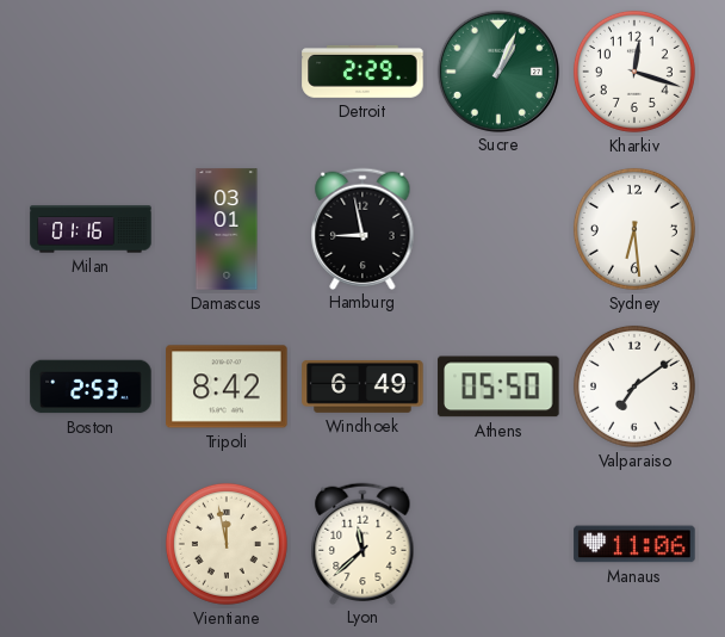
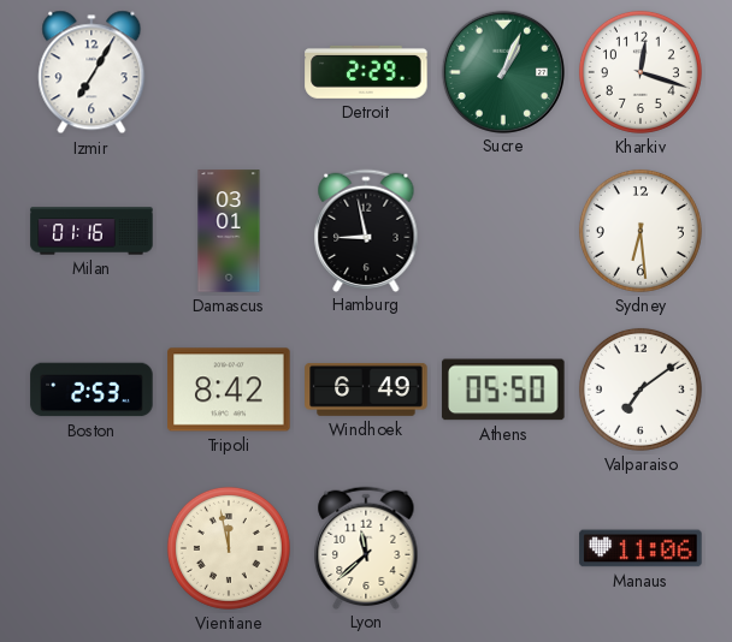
Izmir: none -> 7:05 (91, 72)
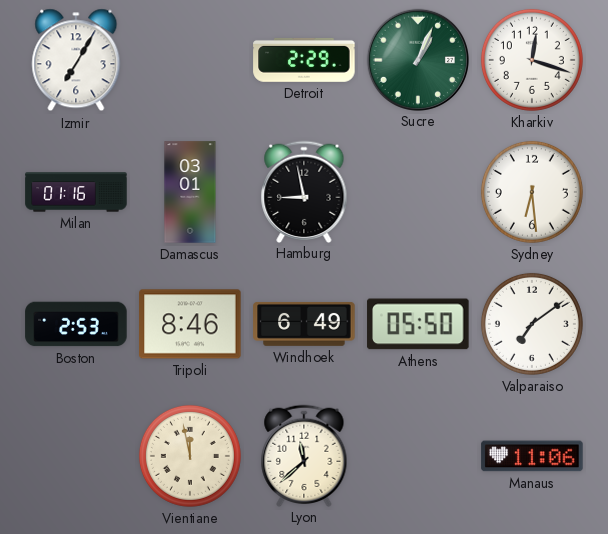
Tripoli: 8:42 -> 8:46 (190, 324)
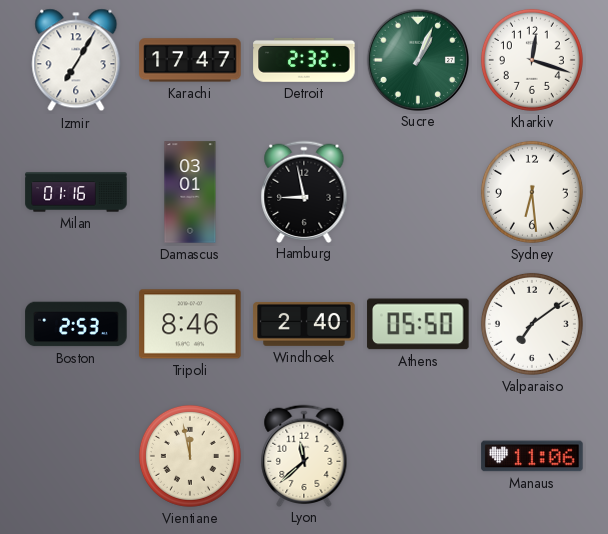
Karachi: none -> 17:47 (190, 60)
Detroit: 2:29 -> 2:32 (304, 60)
Windhoek: 6:49 -> 2:40 (304, 324)
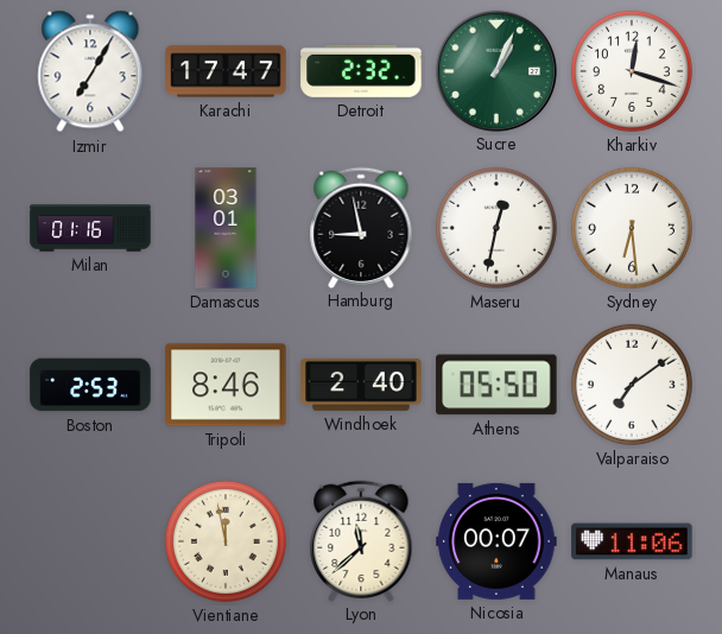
Maseru: none -> 12:32 (496, 228)
Nicosia: none -> 00:07 (496, 541)
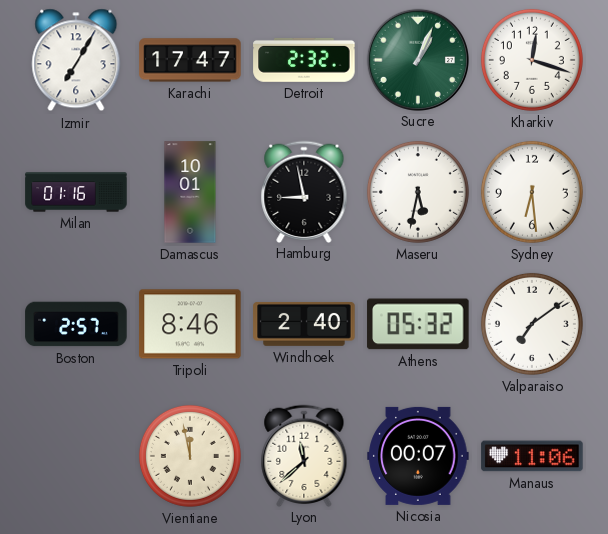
Damascus: 03:01 -> 10:01 (190, 192)
Maseru: 12:32 -> 5:32 (418, 192)
Boston: 2:53 -> 2:57 (76, 324)
Athens: 05:50 -> 05:32 (418, 324)
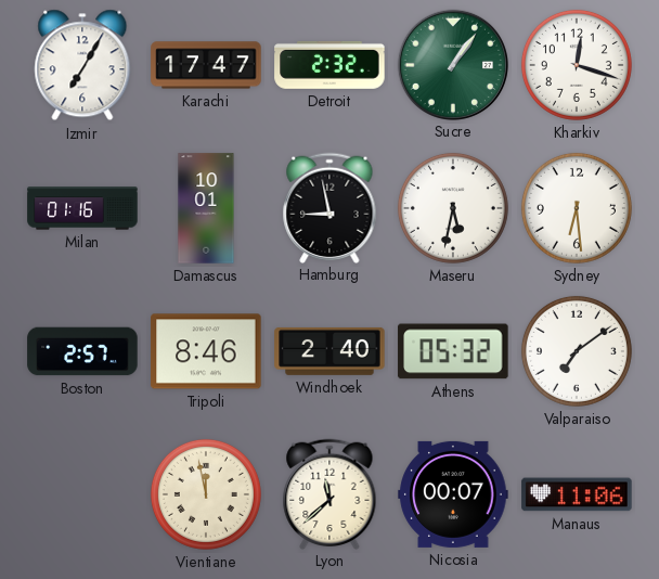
Sucre: 1:04 -> 1:06 (452, 64)
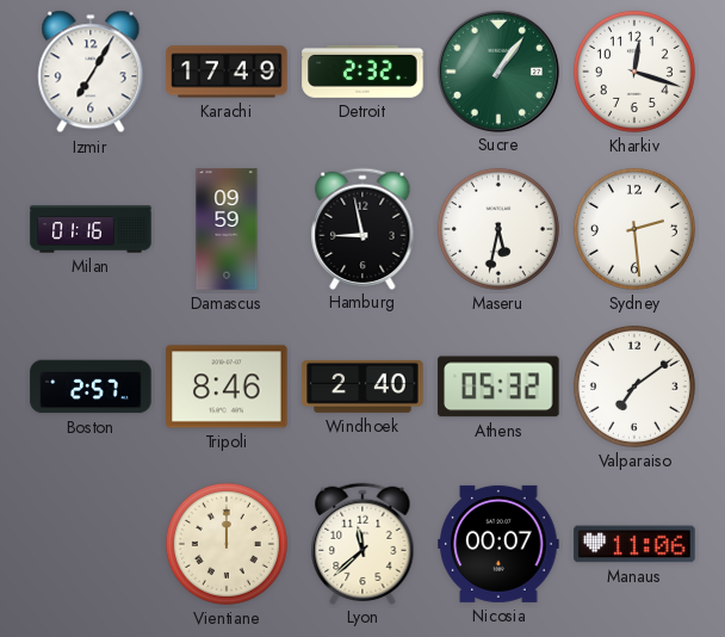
Karachi: 17:47 -> 17:49 (227, 72)
Damascus: 10:01 -> 09:59 (227, 229)
Sydney: 6:29 -> 2:29 (634, 229)
Vientiane: 11:58 -> 12:00 (227, 544)
